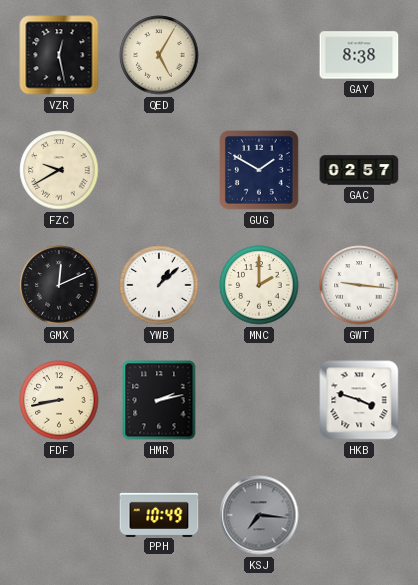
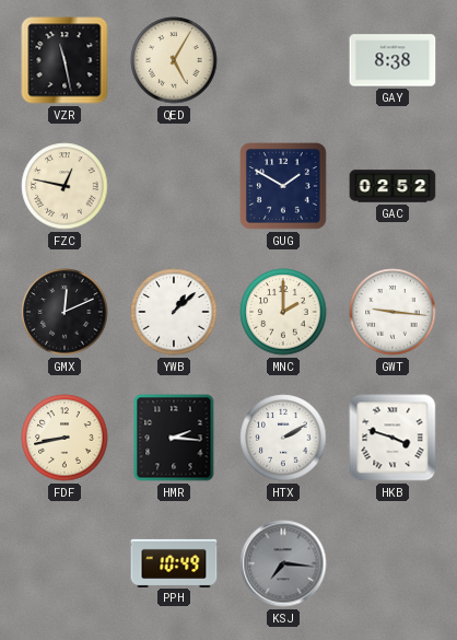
VZR: 12:28 -> 11:28 (65, 60)
FZC: 9:40 -> 12:47 (65, 186)
GAC: 02:57 -> 02:52 (392, 186)
HMR: 2:13 -> 2:16 (174, 438)
HTX: none -> 2:10 (283, 438)
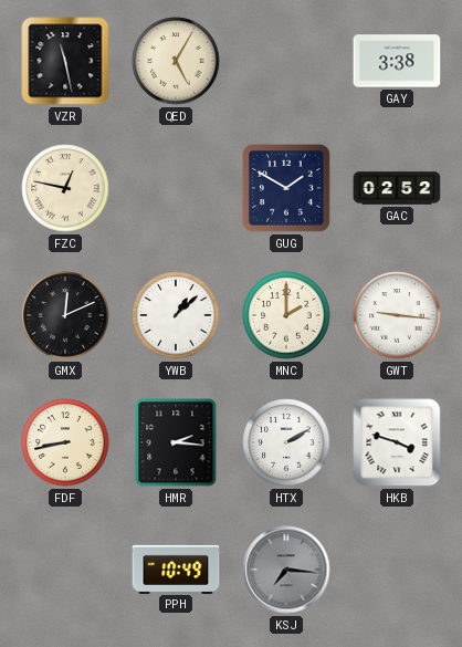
GAY: 8:38 -> 3:38 (397, 61)
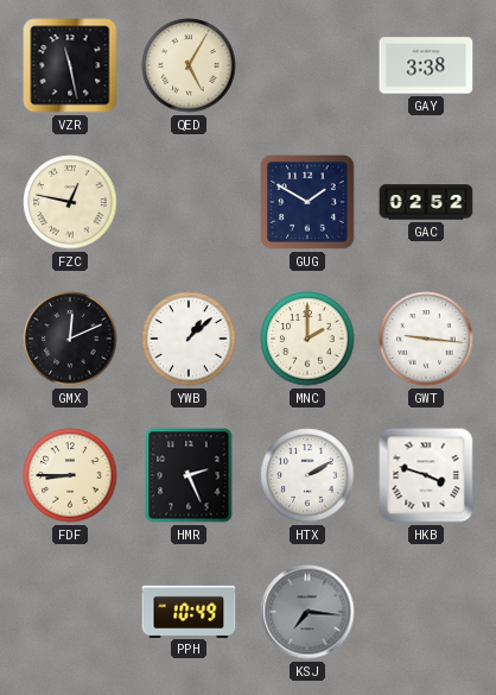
FDF: 8:43 -> 8:45 (70, 475)
HMR: 2:16 -> 2:26 (189, 475)
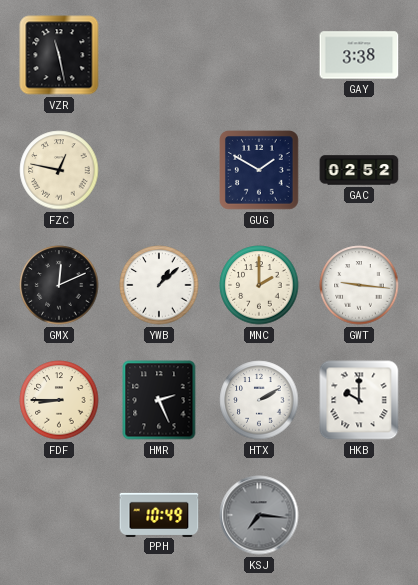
QED: 5:05 -> none (189, 65)
HKB: 3:48 -> 10:00 (359, 400)
